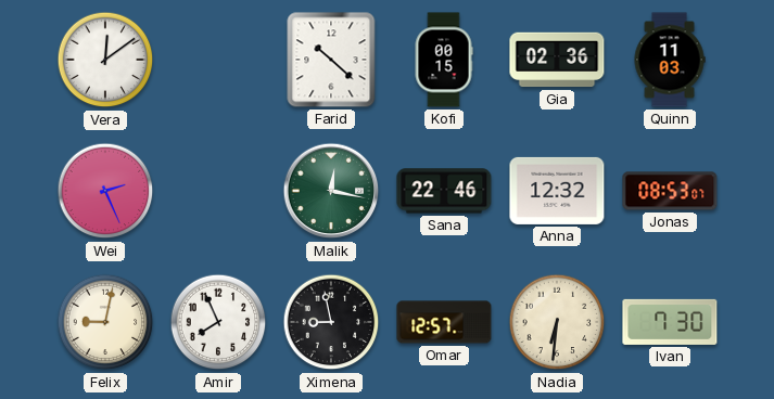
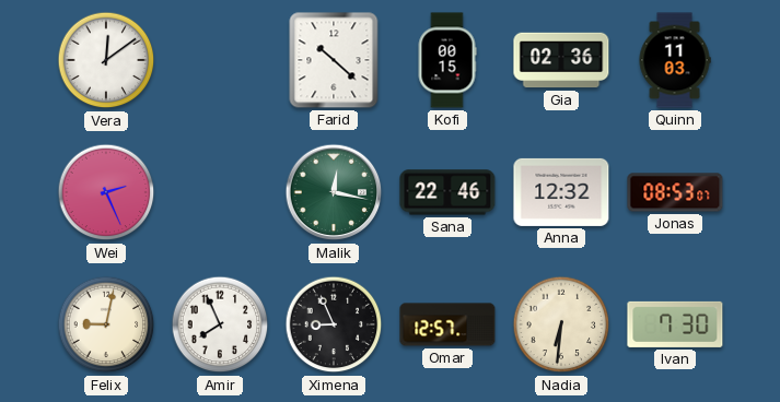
Ximena: 8:58 -> 8:56 (334, 324)
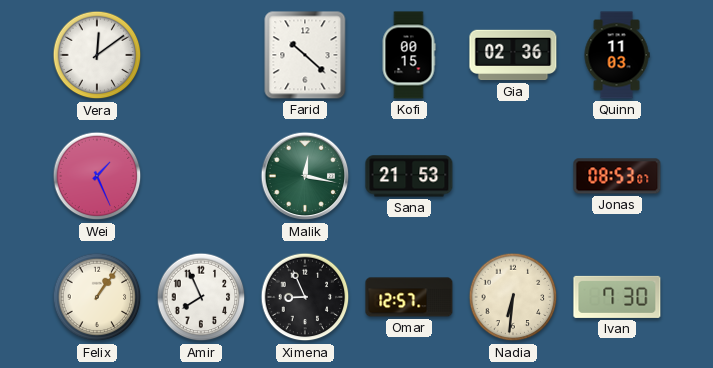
Wei: 2:26 -> 1:26 (97, 176)
Sana: 22:46 -> 21:53 (409, 176)
Anna: 12:32 -> none (561, 192)
Felix: 9:02 -> 1:06 (97, 297)
